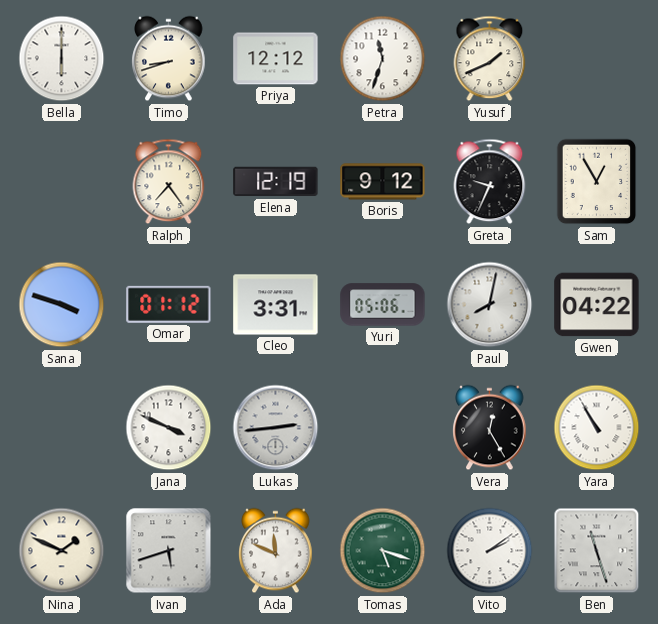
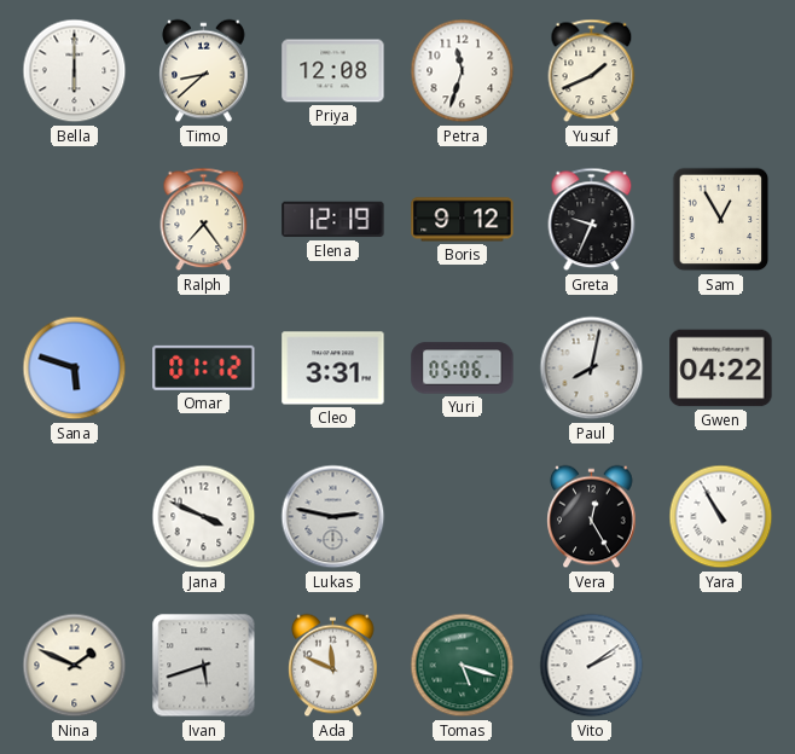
Timo: 8:42 -> 8:38 (204, 71)
Priya: 12:12 -> 12:08 (333, 71)
Sana: 3:48 -> 5:48 (75, 369)
Lukas: 2:44 -> 2:47 (333, 517)
Ben: 11:27 -> none (597, 551)
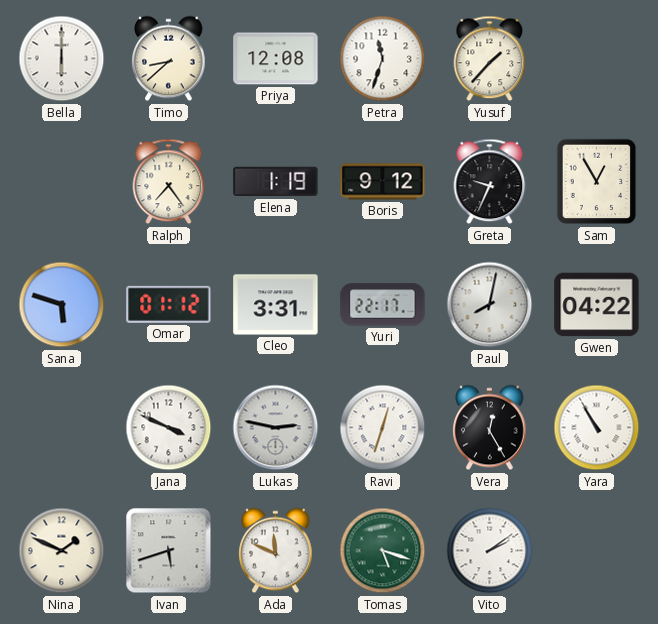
Yusuf: 1:41 -> 1:37 (490, 59)
Elena: 12:19 -> 1:19 (276, 182)
Yuri: 05:06 -> 22:17 (383, 305)
Ravi: none -> 12:33 (383, 428)
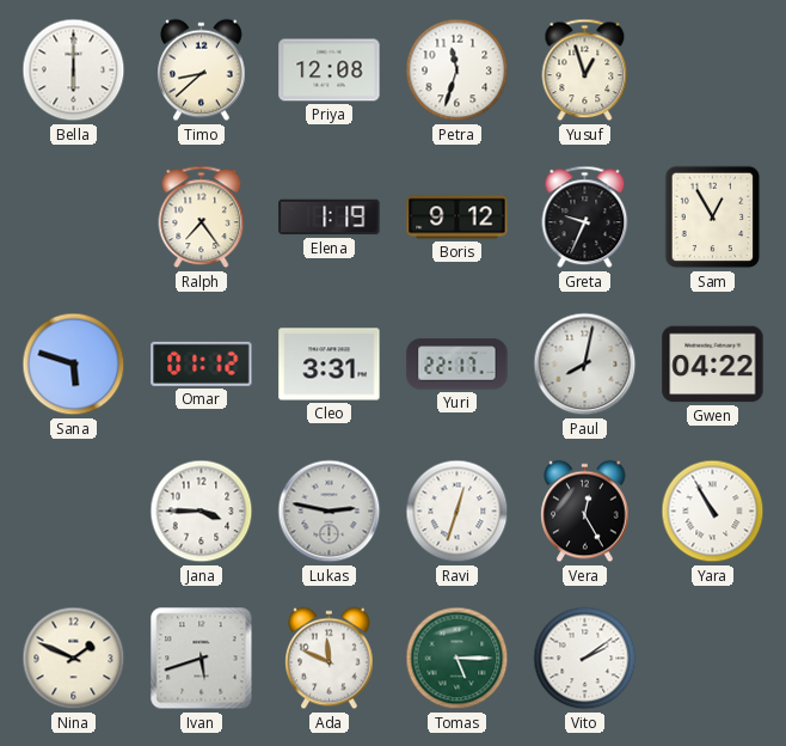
Yusuf: 1:37 -> 12:57 (585, 71)
Jana: 3:49 -> 3:45 (202, 512)
Tomas: 5:18 -> 5:15 (458, 659)
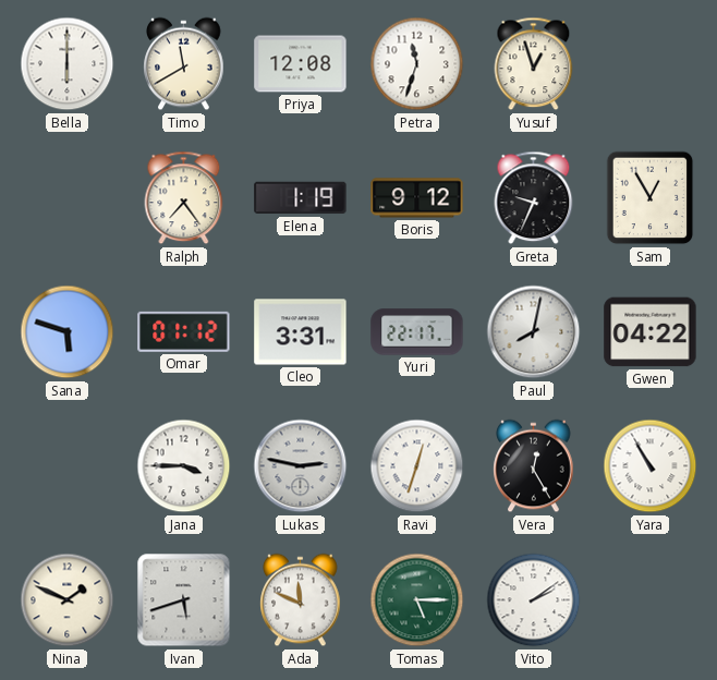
Timo: 8:38 -> 11:40 (184, 64)
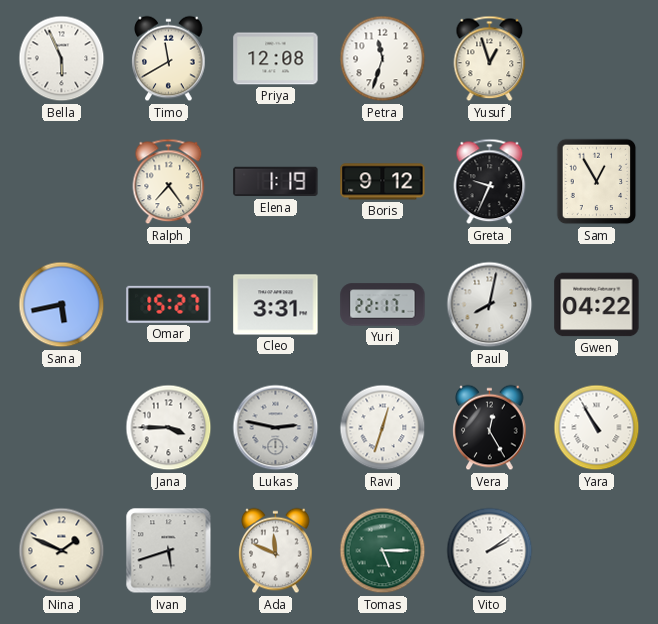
Bella: 6:00 -> 5:56 (62, 59)
Sana: 5:48 -> 5:43 (62, 305)
Omar: 01:12 -> 15:27 (169, 304)
